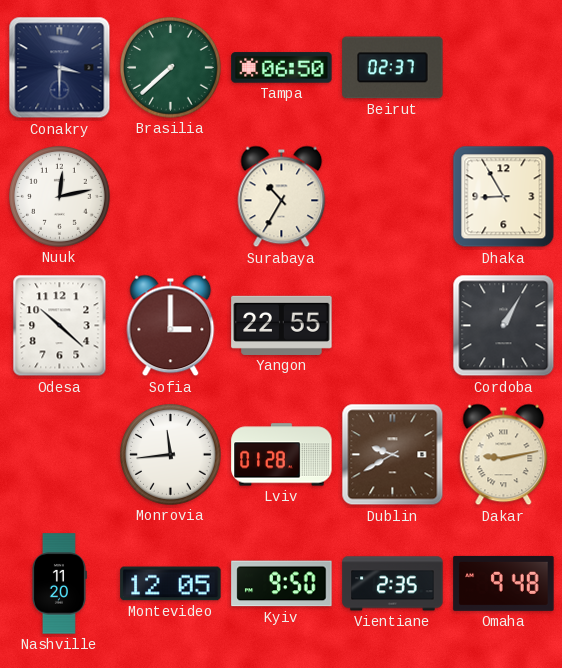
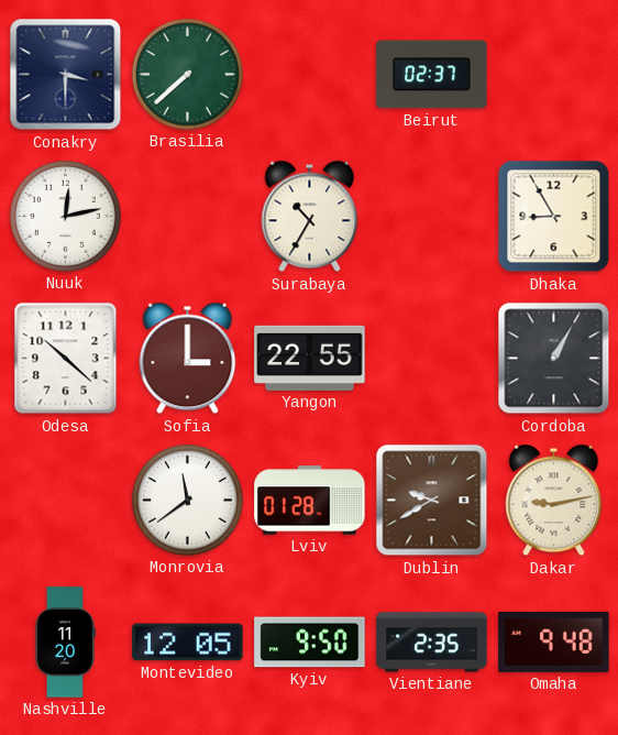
Tampa: 06:50 -> none (282, 68)
Monrovia: 11:44 -> 11:39 (188, 501)
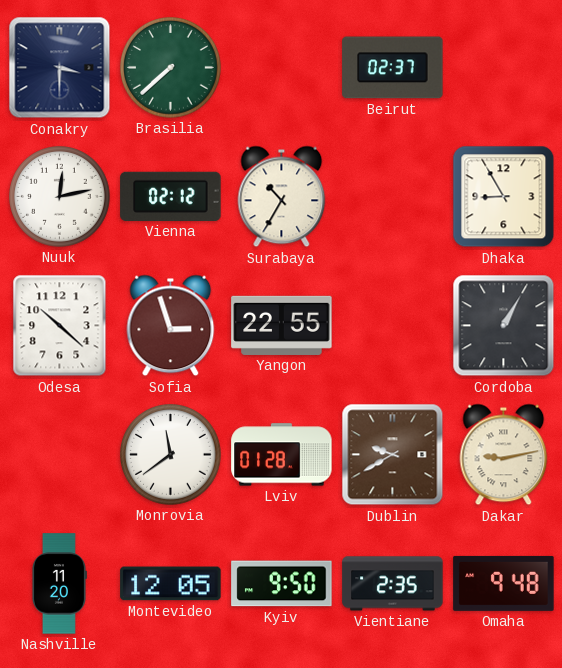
Vienna: none -> 02:12 (171, 196)
Sofia: 3:00 -> 2:57 (171, 326)
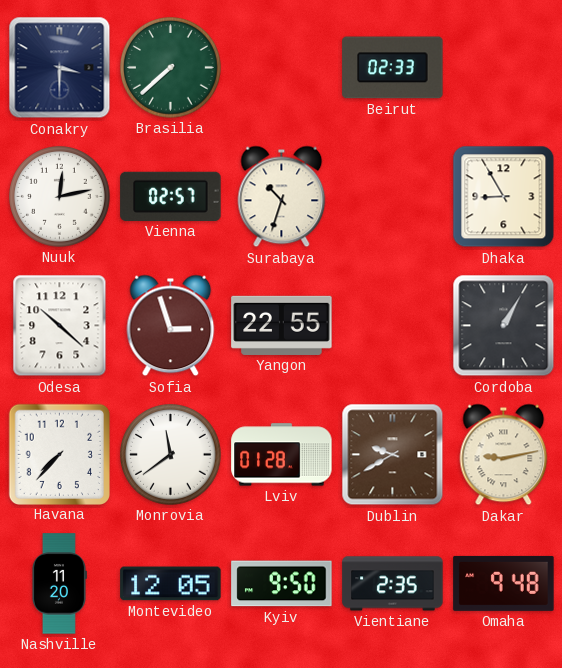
Beirut: 02:37 -> 02:33 (393, 68)
Vienna: 02:12 -> 02:57 (171, 196)
Surabaya: 10:35 -> 10:33 (282, 197)
Havana: none -> 7:37 (59, 454)
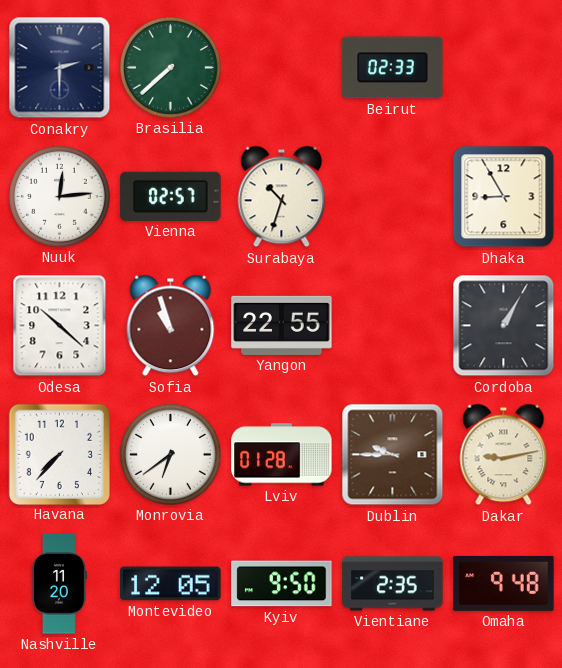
Conakry: 3:30 -> 2:30 (60, 68)
Nuuk: 12:13 -> 12:14 (60, 197)
Sofia: 2:57 -> 10:57 (171, 326)
Monrovia: 11:39 -> 6:39 (171, 455)
Dublin: 9:40 -> 9:45 (393, 455)
